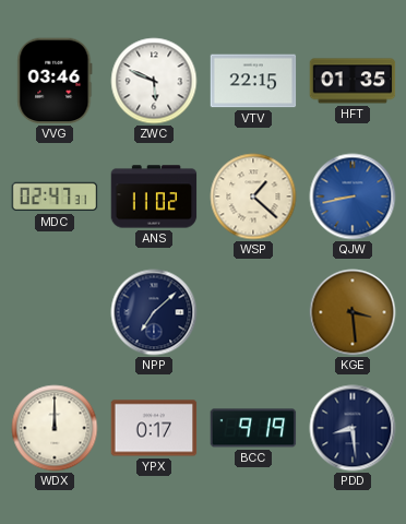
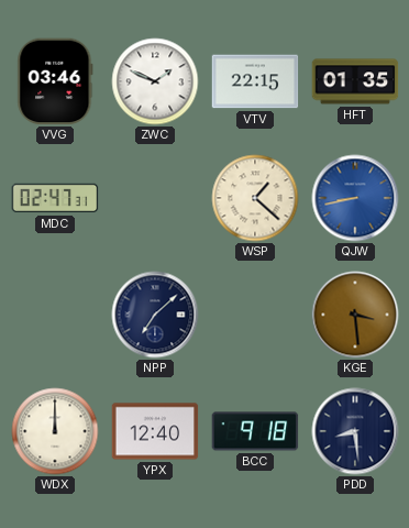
ZWC: 5:49 -> 1:49 (155, 81)
ANS: 11:02 -> none (154, 196)
YPX: 0:17 -> 12:40 (155, 431)
BCC: 9:19 -> 9:18 (255, 431)
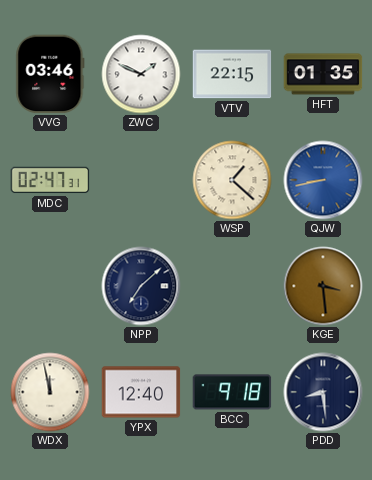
WDX: 12:00 -> 11:58 (50, 392)
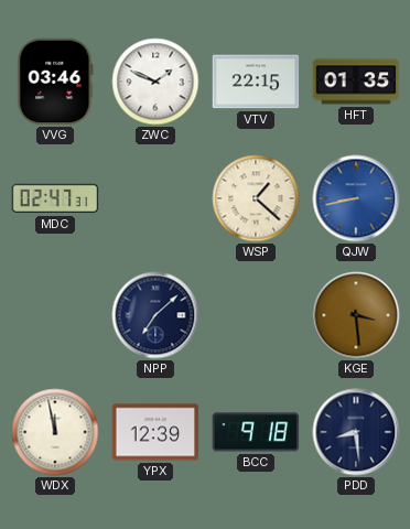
YPX: 12:40 -> 12:39 (155, 432)
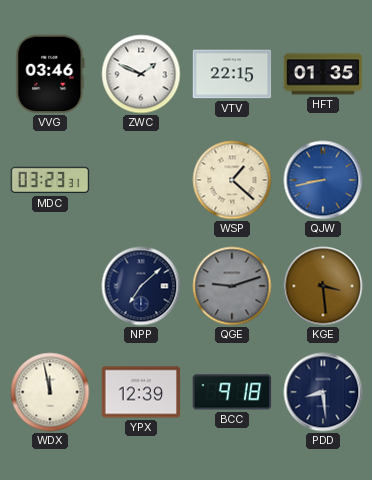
MDC: 02:47 -> 03:23 (50, 180)
QGE: none -> 9:12 (232, 286)
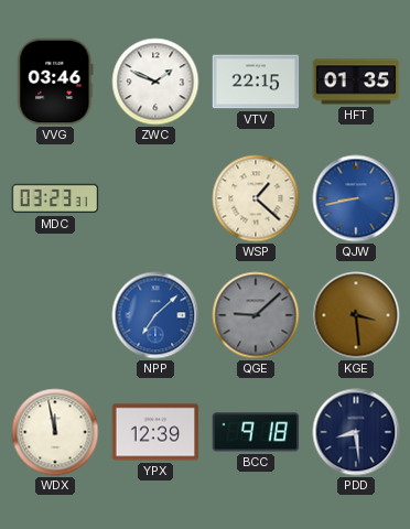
NPP dial: navy -> blue (155, 315)
QGE: 9:12 -> 9:08 (256, 315)
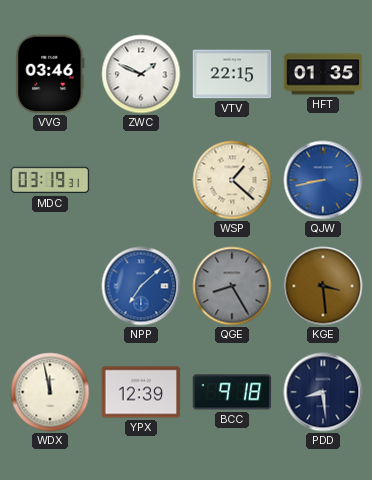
MDC: 03:23 -> 03:19 (50, 180)
QGE: 9:08 -> 8:25 (232, 286)
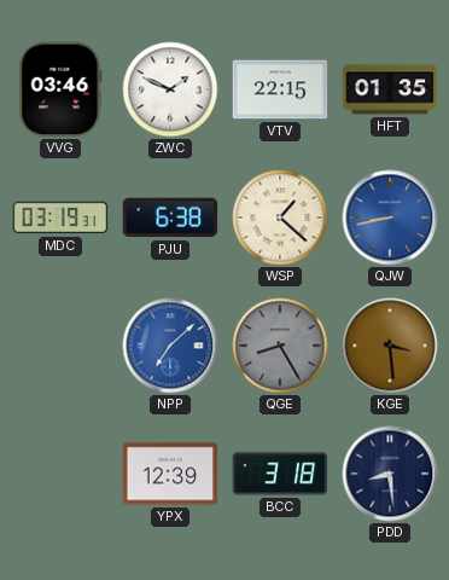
PJU: none -> 6:38 (170, 217)
WDX: 11:58 -> none (50, 392)
BCC: 9:18 -> 3:18 (280, 474)
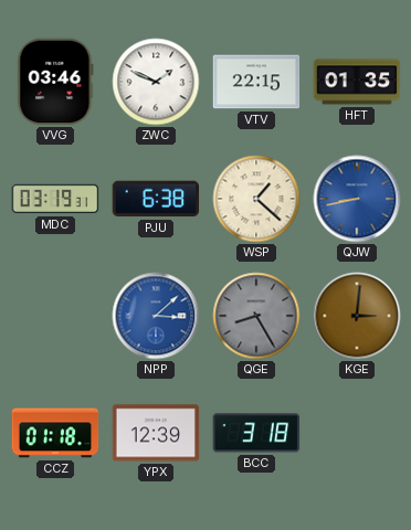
NPP: 7:08 -> 3:08 (156, 316)
KGE: 3:29 -> 3:01 (357, 316)
CCZ: none -> 01:18 (55, 433)
PDD: 8:29 -> none (390, 474)
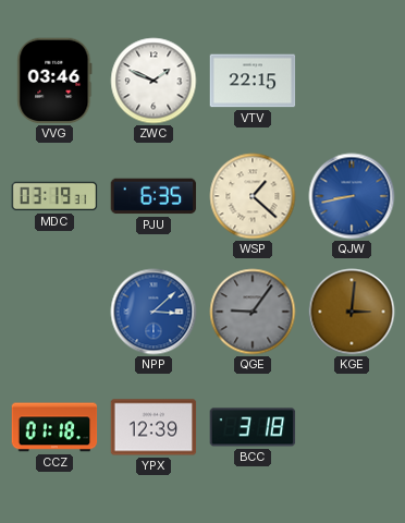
HFT: 01:35 -> none (357, 82)
PJU: 6:38 -> 6:35 (154, 196)
QGE: 8:25 -> 9:06 (253, 312)
